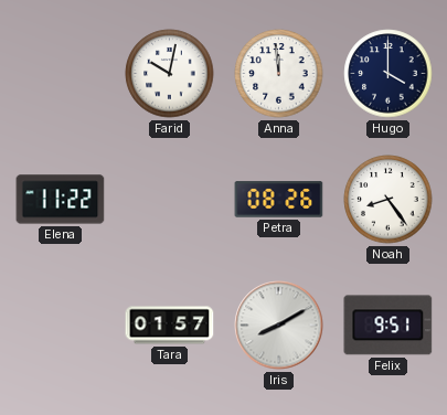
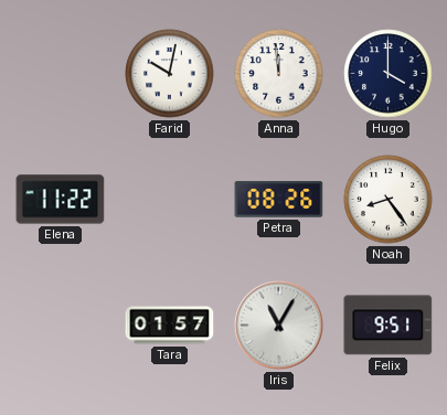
Iris: 8:10 -> 11:05 (279, 326)
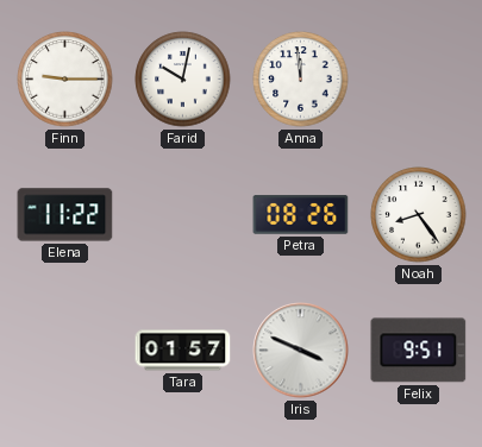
Finn: none -> 9:15 (65, 80)
Hugo: 4:00 -> none (389, 74)
Iris: 11:05 -> 3:49 (301, 351)
